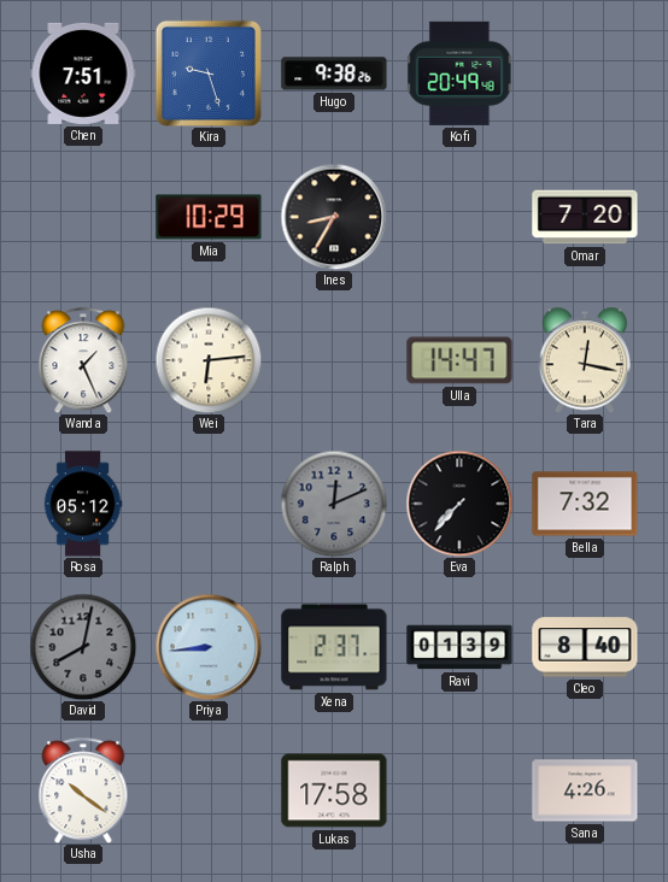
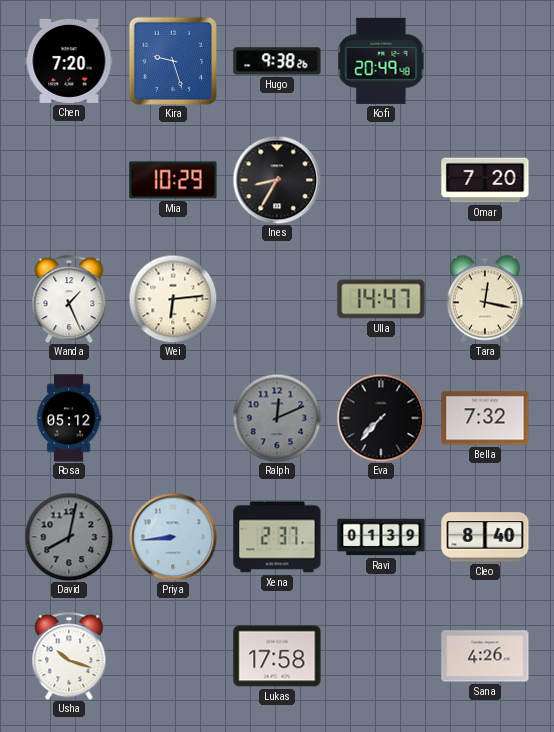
Chen: 7:51 -> 7:20 (69, 61)
Usha: 10:21 -> 10:18 (69, 656)
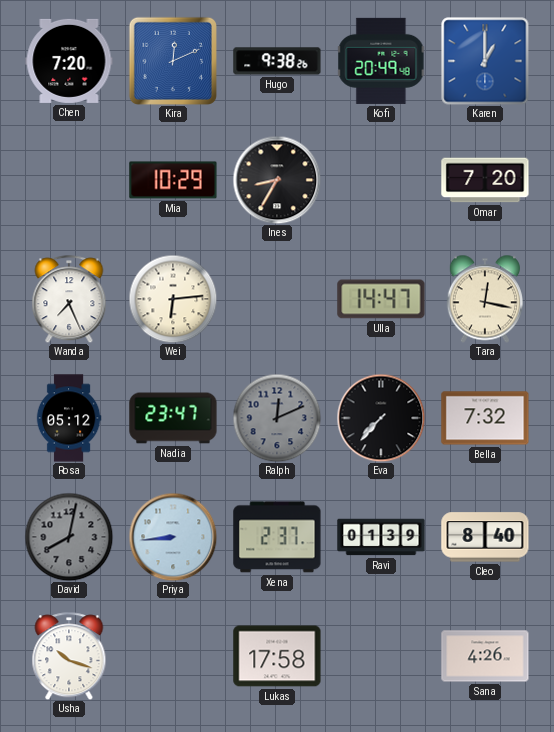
Kira: 9:27 -> 12:11 (173, 61)
Karen: none -> 1:00 (485, 61)
Wanda: 1:26 -> 7:26 (69, 299)
Nadia: none -> 23:47 (173, 418)
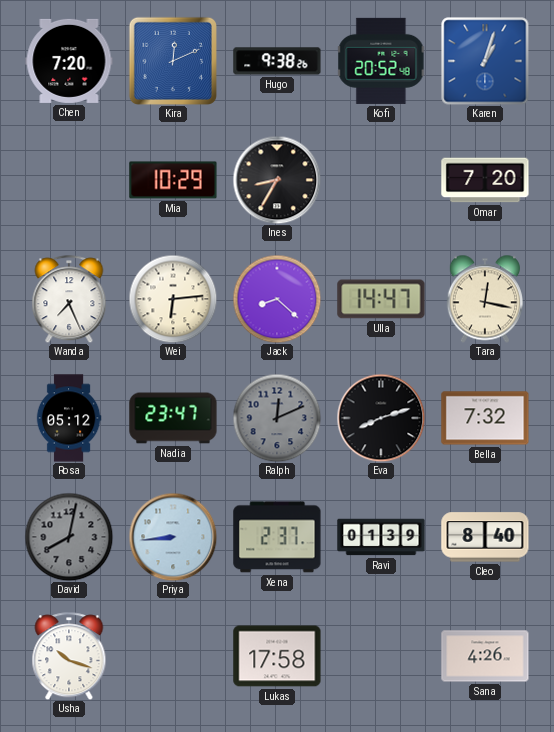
Kofi: 20:49 -> 20:52 (381, 61)
Karen: 1:00 -> 1:03 (485, 61)
Jack: none -> 8:22 (277, 299)
Eva: 7:37 -> 8:12 (381, 418)
